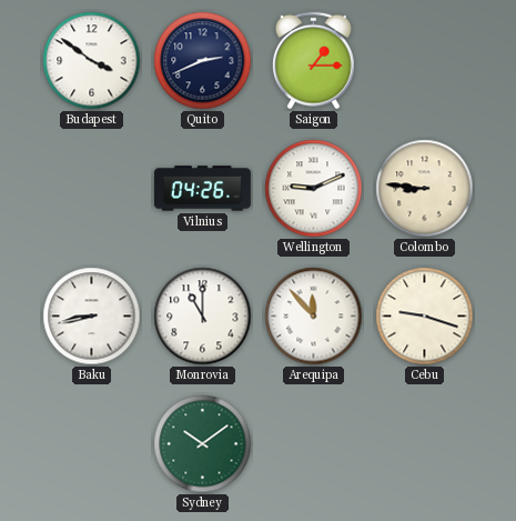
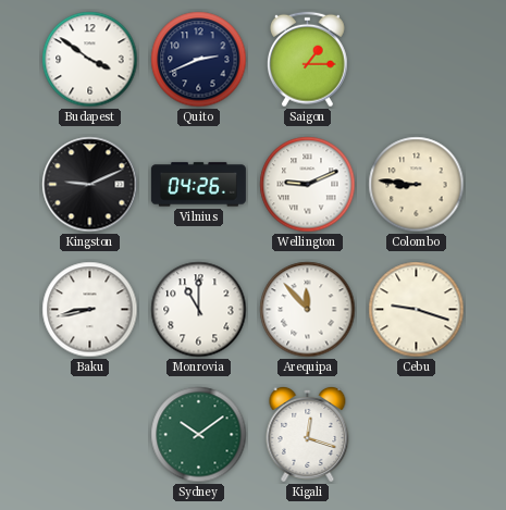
Kingston: none -> 9:11 (90, 185)
Kigali: none -> 12:18 (308, 435)
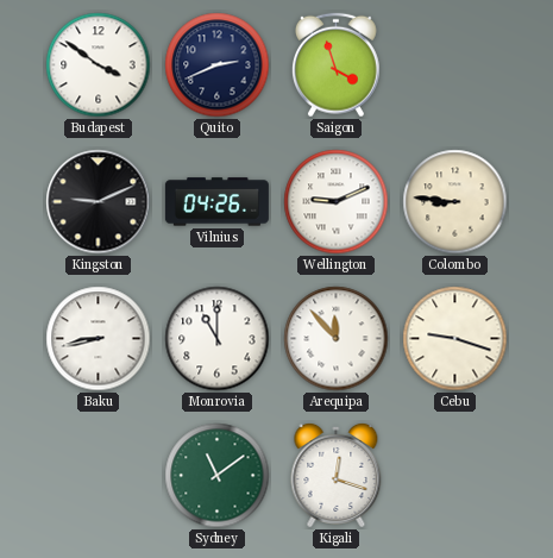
Saigon: 1:15 -> 3:57 (335, 65)
Sydney: 10:09 -> 11:09 (218, 476)
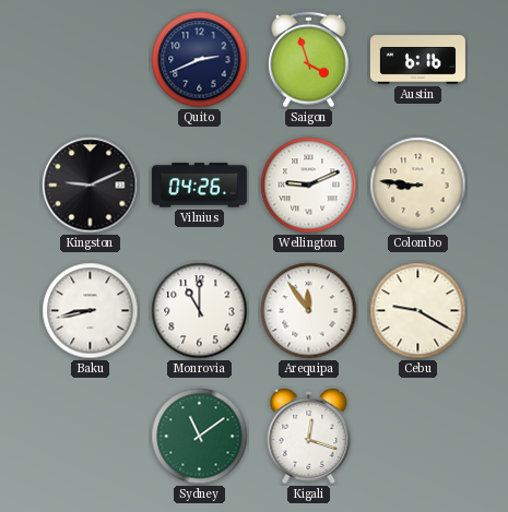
Budapest: 3:51 -> none (99, 65)
Austin: none -> 6:16 (417, 60)
Arequipa: 11:53 -> 11:54 (309, 311)
Cebu: 9:18 -> 9:20 (418, 311)
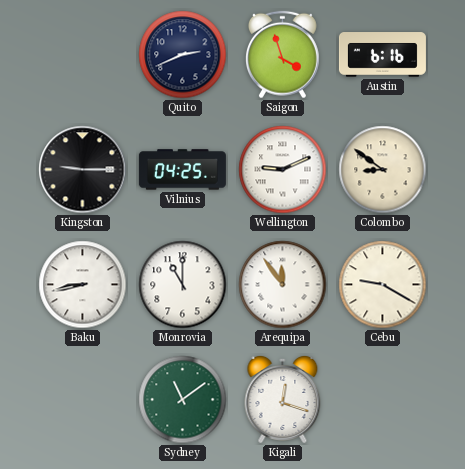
Kingston: 9:11 -> 9:15 (83, 170)
Vilnius: 04:26 -> 04:25 (182, 170)
Colombo: 8:46 -> 8:51 (383, 170)
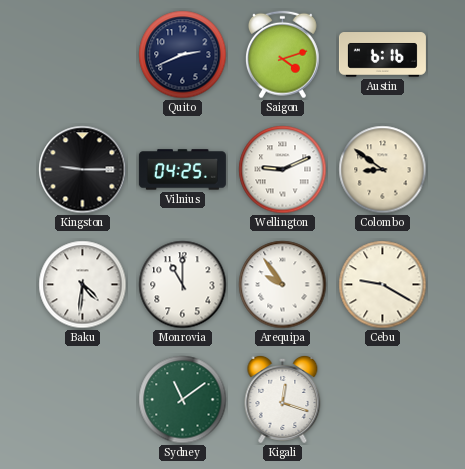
Saigon: 3:57 -> 4:12 (282, 55)
Baku: 8:43 -> 4:31 (83, 285)
Arequipa: 11:54 -> 9:54 (283, 285)
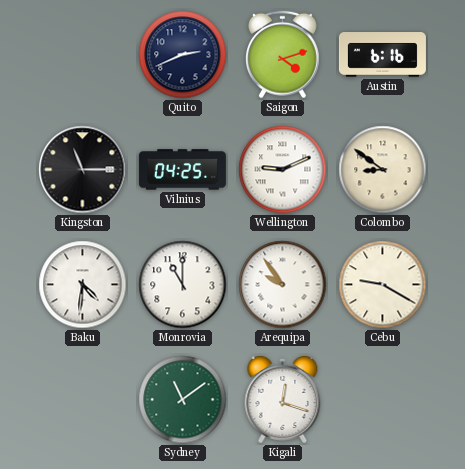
Kingston: 9:15 -> 11:15 (83, 170)
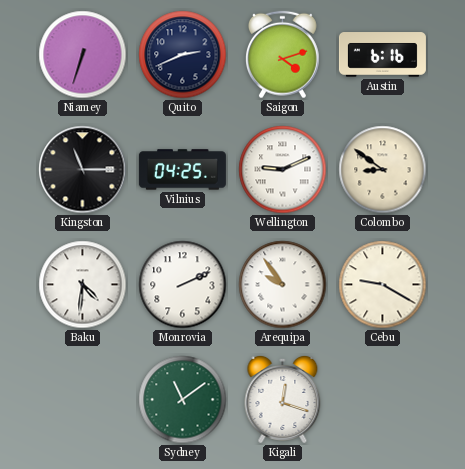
Niamey: none -> 6:33 (83, 55)
Monrovia: 11:00 -> 2:11 (183, 285)
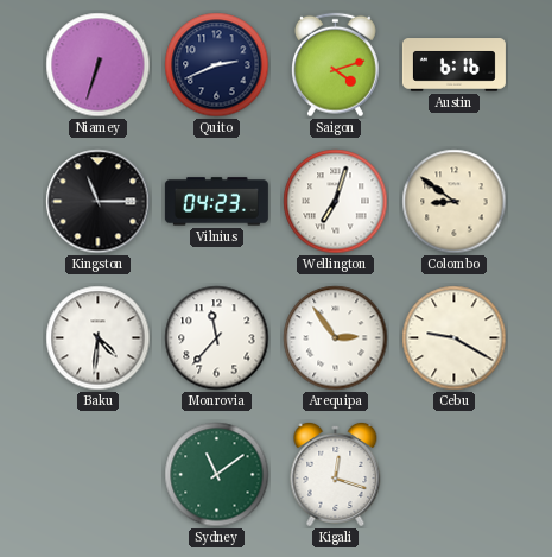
Vilnius: 04:25 -> 04:23 (216, 202)
Wellington: 9:11 -> 7:03 (336, 202)
Monrovia: 2:11 -> 11:37 (217, 338)
Arequipa: 9:54 -> 2:54 (336, 338)
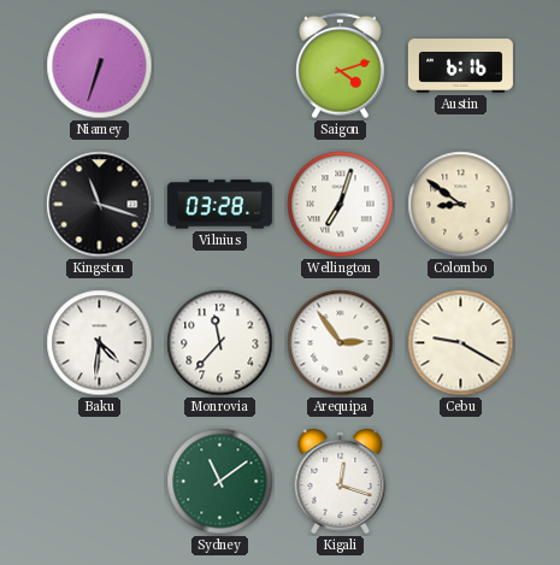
Quito: 2:41 -> none (217, 65)
Kingston: 11:15 -> 11:18 (100, 205)
Vilnius: 04:23 -> 03:28 (219, 205)
